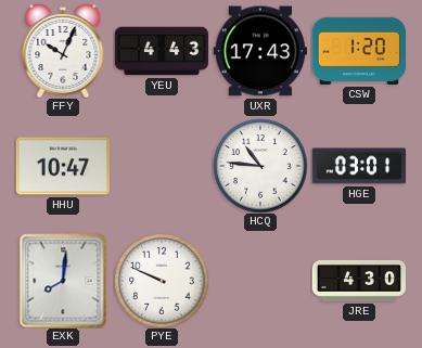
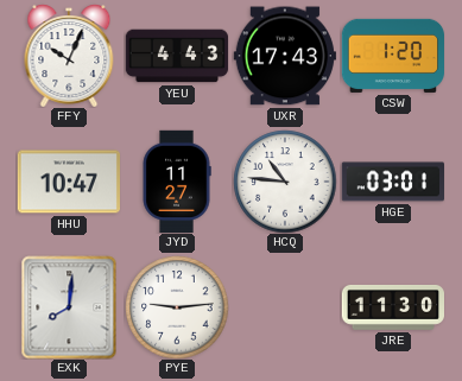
JYD: none -> 11:27 (177, 180)
PYE: 9:49 -> 9:14 (177, 307)
JRE: 4:30 -> 11:30 (392, 307)
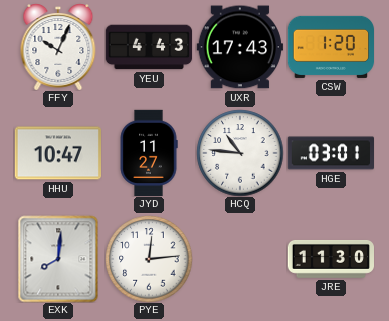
PYE: 9:14 -> 12:14 (149, 259)
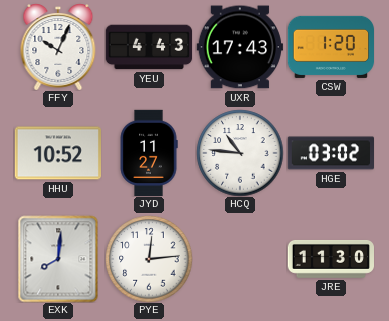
HHU: 10:47 -> 10:52 (57, 153)
HGE: 03:01 -> 03:02 (330, 153)
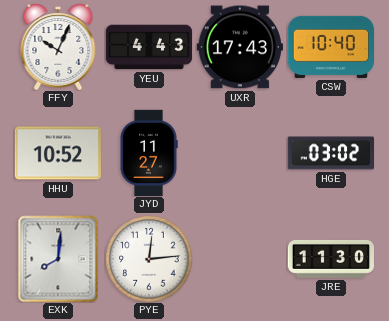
CSW: 1:20 -> 10:40 (330, 47)
HCQ: 10:46 -> none (240, 153)
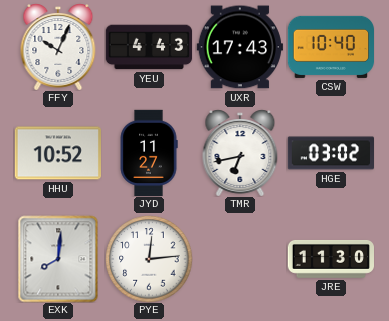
TMR: none -> 6:43 (240, 153)
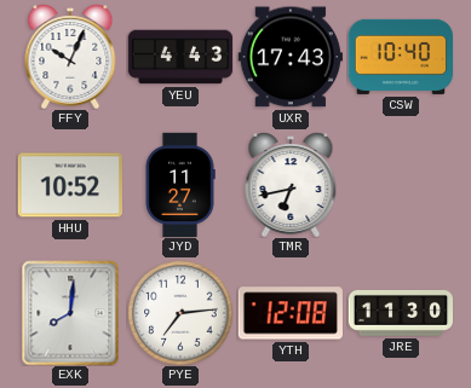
HGE: 03:02 -> none (330, 153)
PYE: 12:14 -> 7:14 (180, 313)
YTH: none -> 12:08 (291, 313)
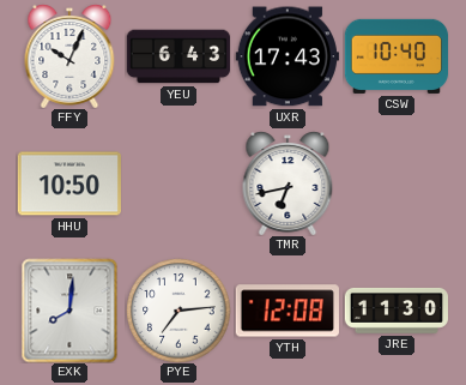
YEU: 4:43 -> 6:43 (178, 56)
HHU: 10:52 -> 10:50 (68, 184)
JYD: 11:27 -> none (180, 184)
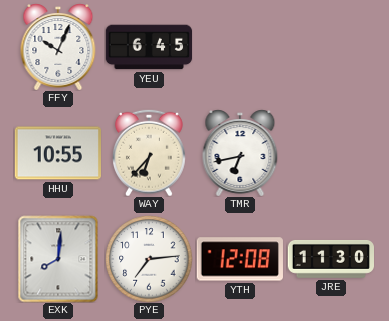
YEU: 6:43 -> 6:45 (149, 47)
UXR: 17:43 -> none (286, 56)
CSW: 10:40 -> none (395, 56)
HHU: 10:50 -> 10:55 (57, 153)
WAY: none -> 6:37 (149, 153)
